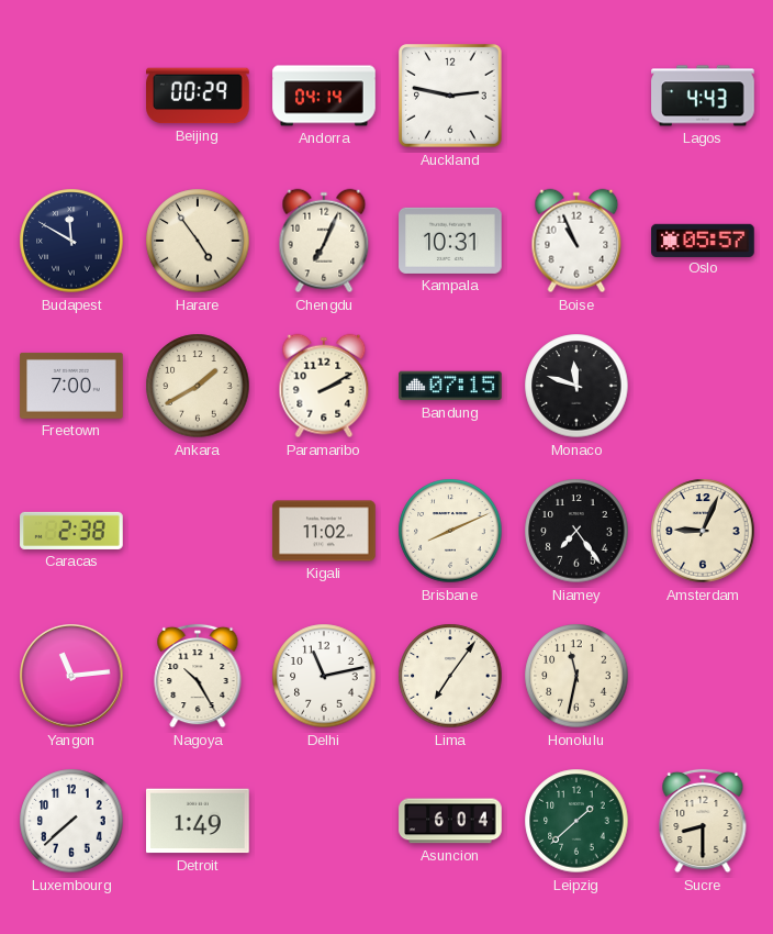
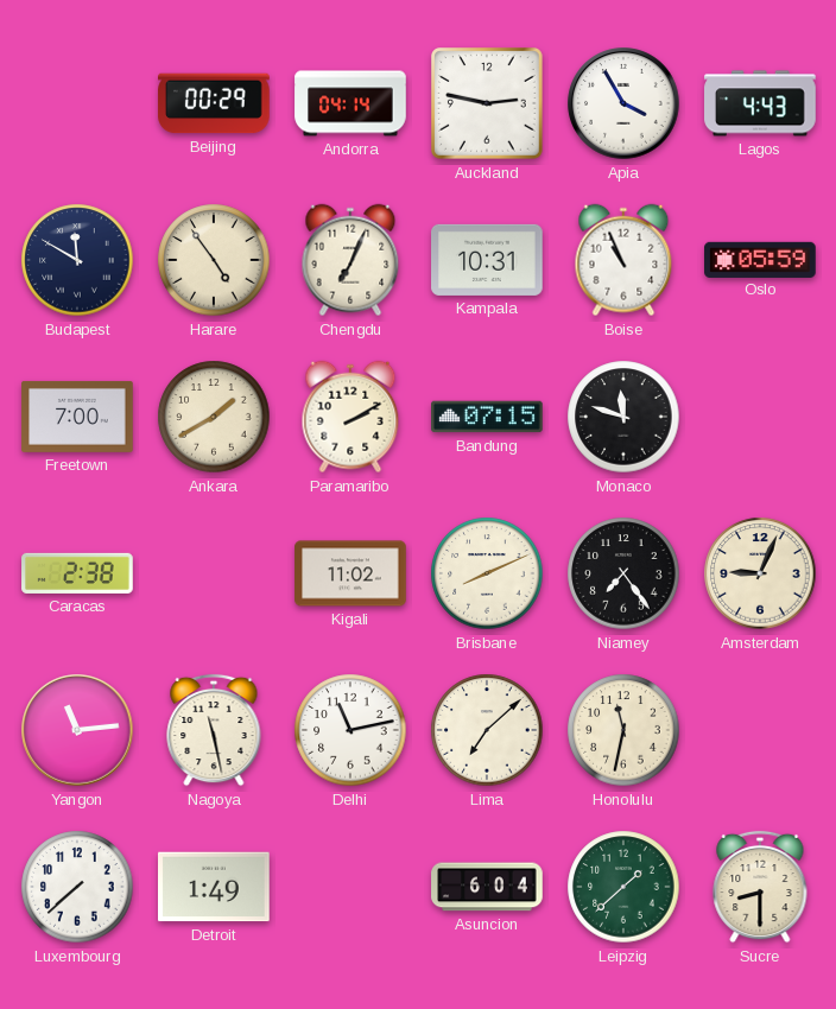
Apia: none -> 3:55 (623, 103)
Oslo: 05:57 -> 05:59 (760, 259)
Nagoya: 10:25 -> 11:28 (214, 730)
Lima: 7:06 -> 7:08 (487, 730)
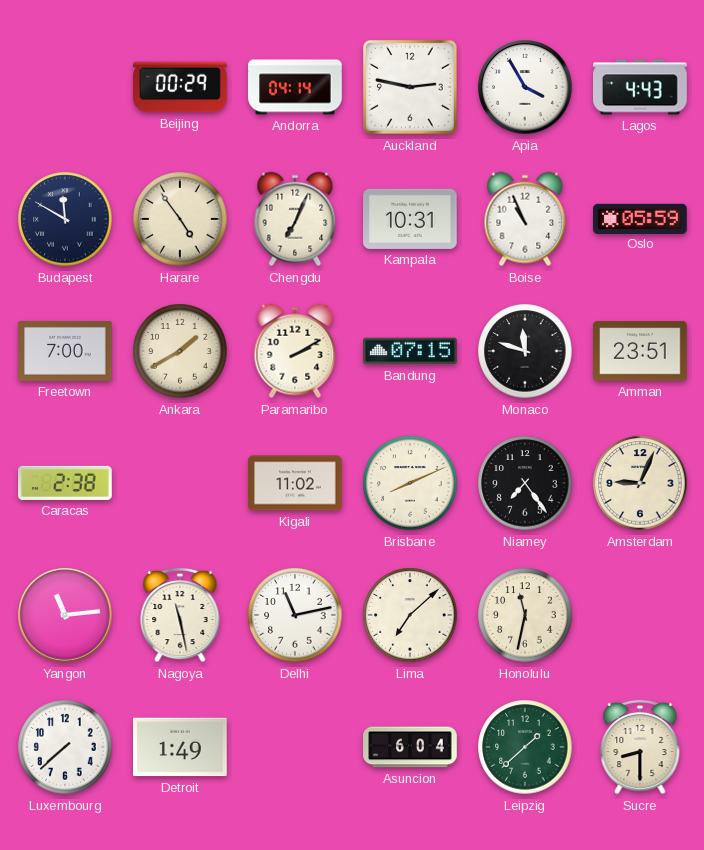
Amman: none -> 23:51 (640, 351)
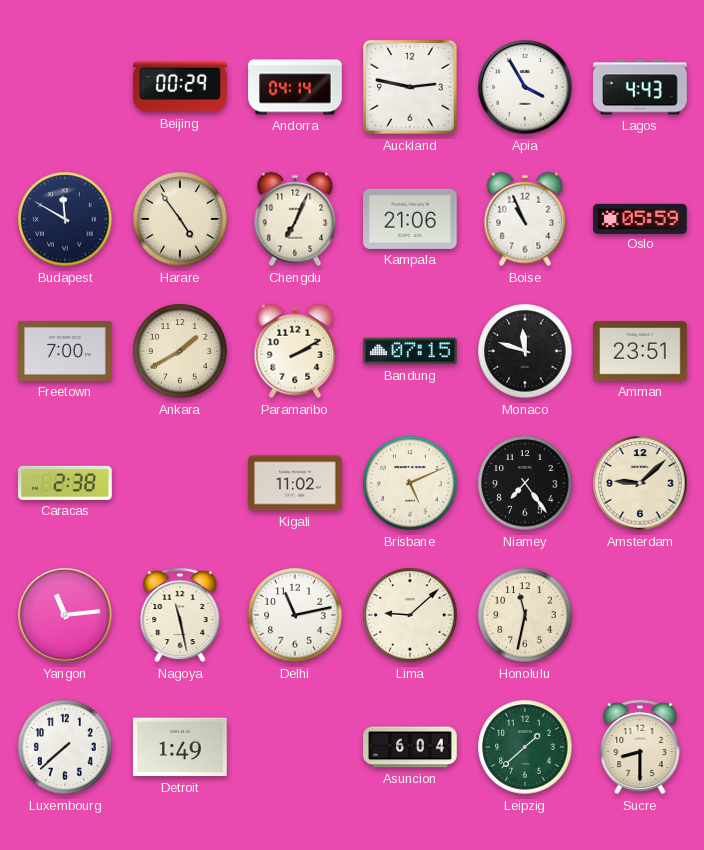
Kampala: 10:31 -> 21:06 (410, 219)
Brisbane: 8:11 -> 5:11 (410, 483)
Amsterdam: 9:04 -> 9:08 (640, 483)
Lima: 7:08 -> 9:08 (410, 615)
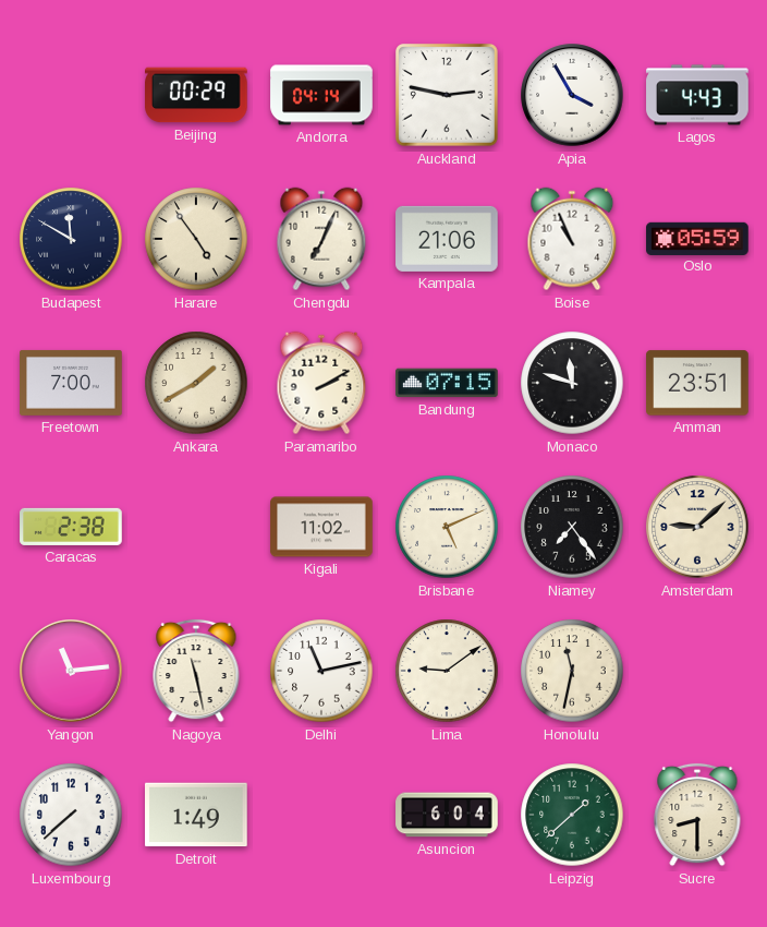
Lima: 9:08 -> 9:09 (447, 671)
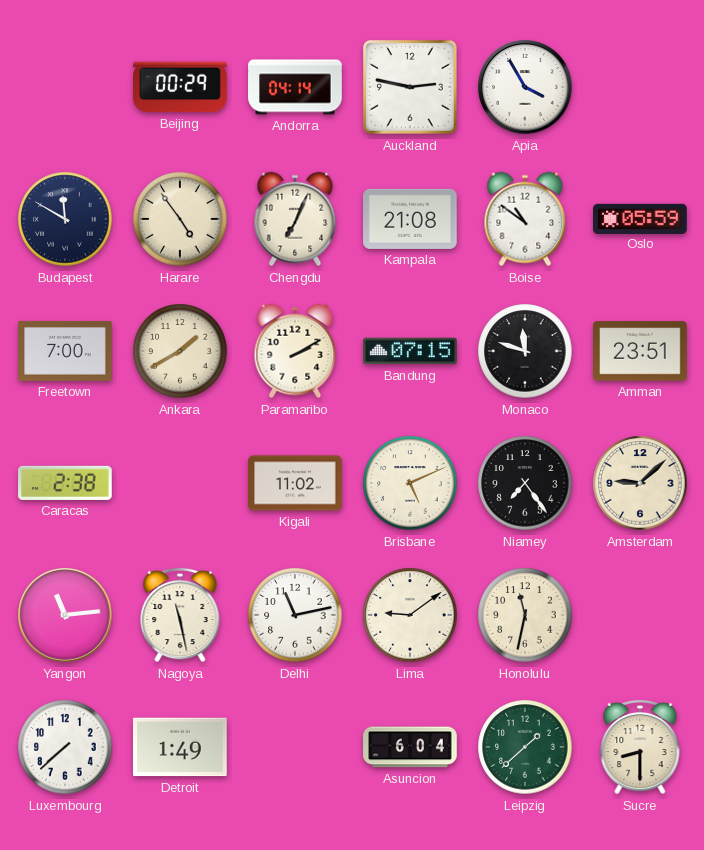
Lagos: 4:43 -> none (697, 95)
Kampala: 21:06 -> 21:08 (410, 219)
Boise: 10:56 -> 10:51 (525, 219)
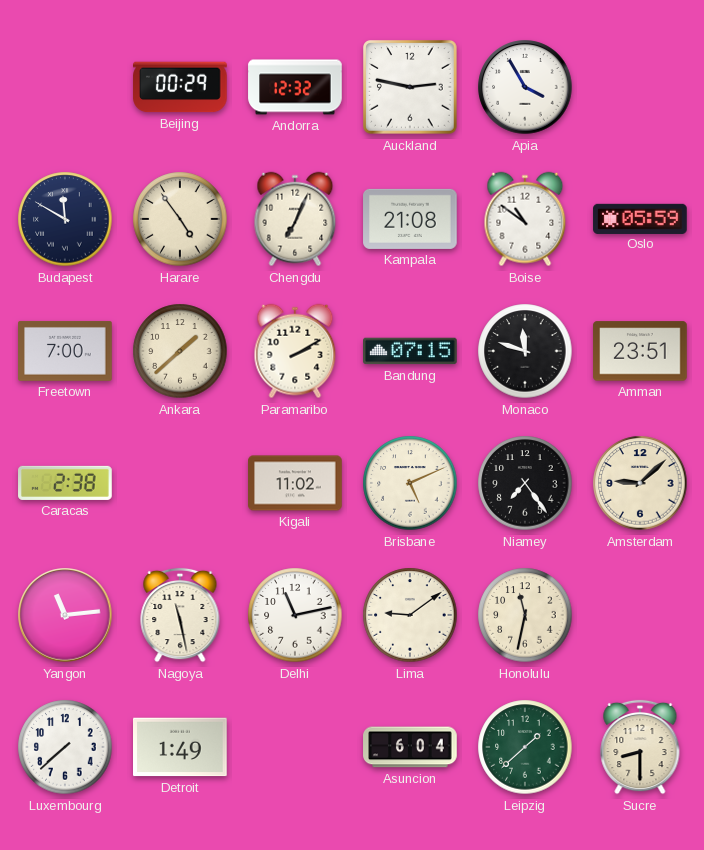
Andorra: 04:14 -> 12:32 (295, 87)
Ankara: 1:40 -> 1:38 (180, 351)
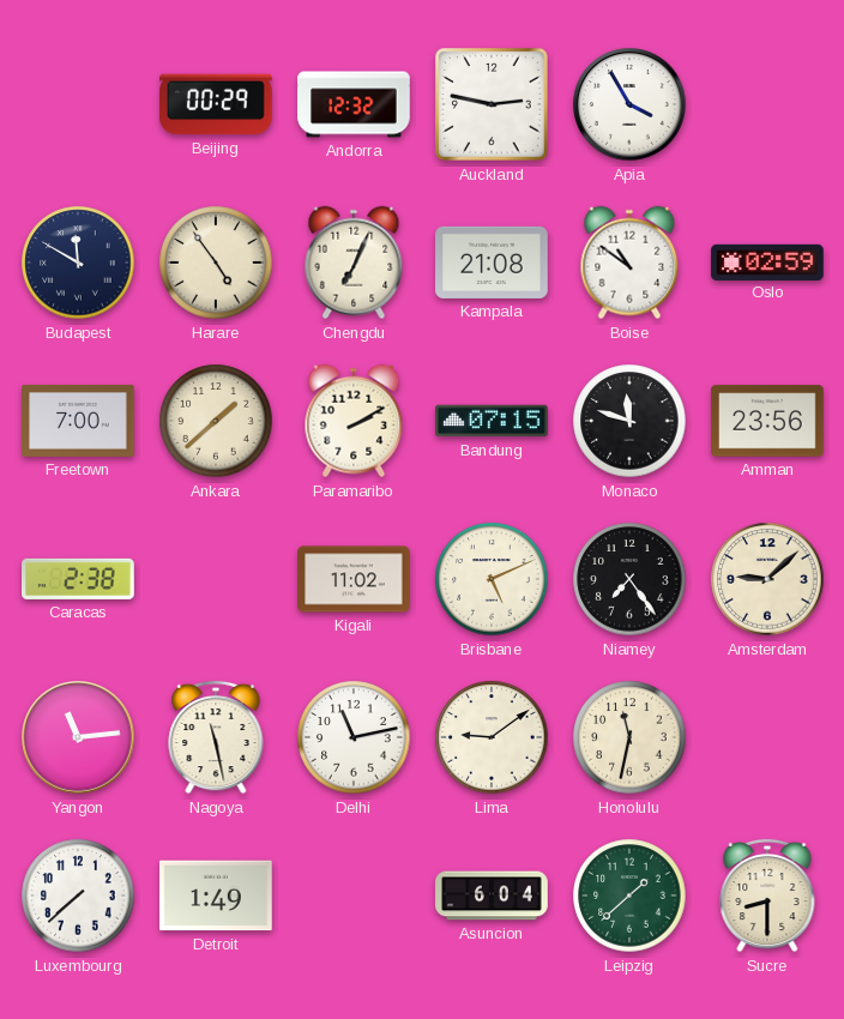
Oslo: 05:59 -> 02:59 (767, 261)
Amman: 23:51 -> 23:56 (767, 421)
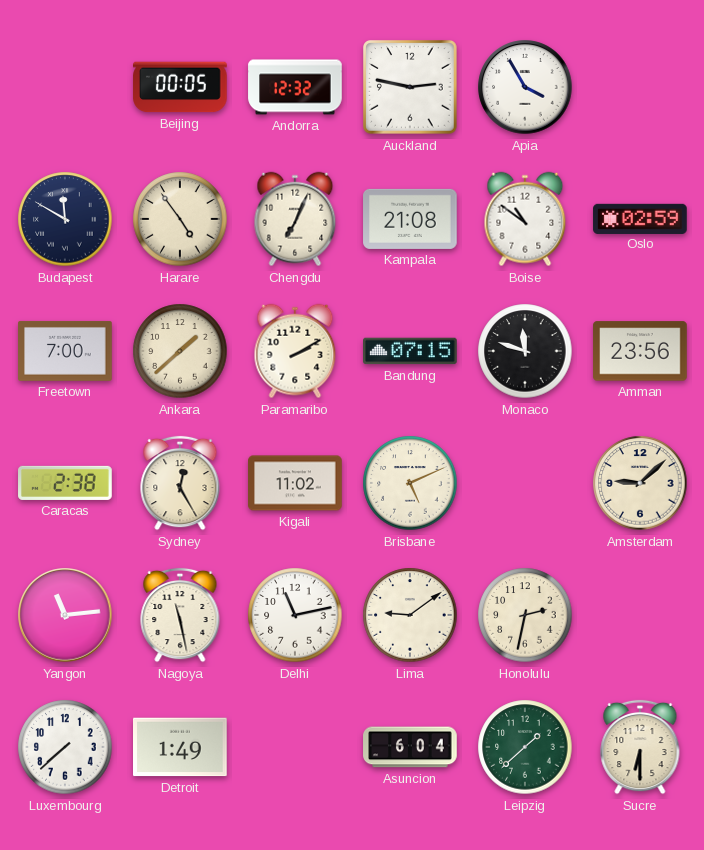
Beijing: 00:29 -> 00:05 (180, 87)
Sydney: none -> 12:25 (180, 483)
Niamey: 7:24 -> none (629, 579)
Honolulu: 11:32 -> 2:32 (525, 615)
Sucre: 8:30 -> 6:30 (640, 747)
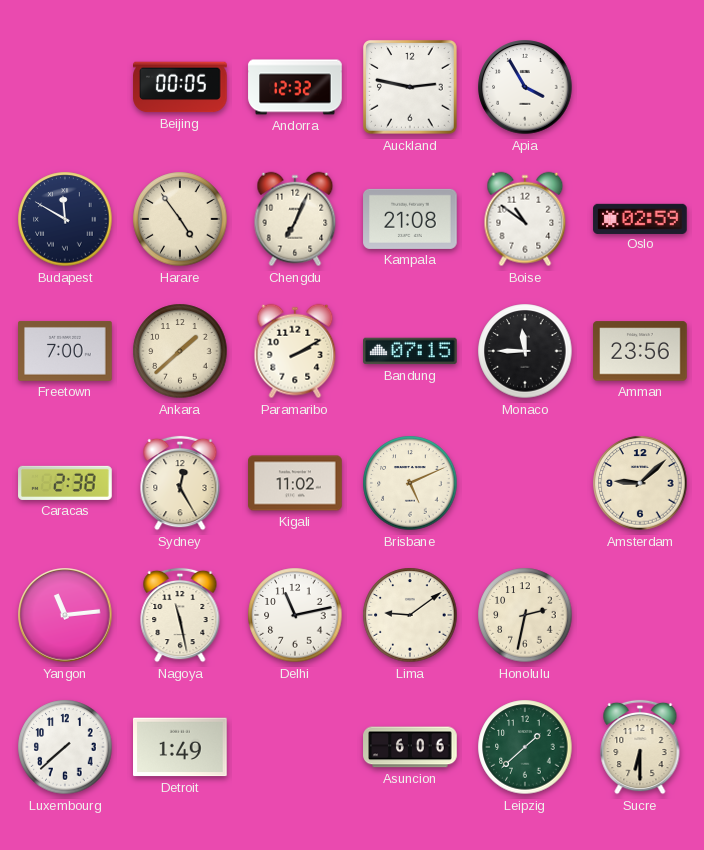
Monaco: 11:48 -> 11:45 (525, 351)
Asuncion: 6:04 -> 6:06 (410, 747)
